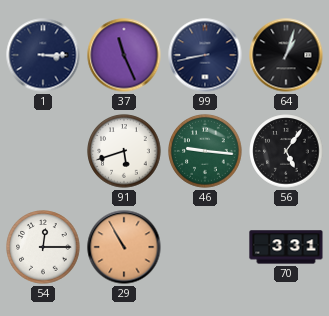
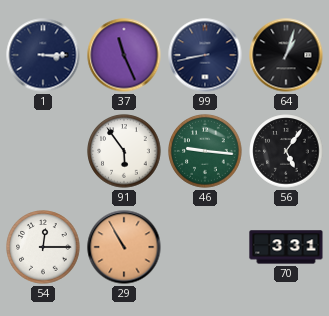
91: 5:42 -> 5:54 (124, 151)
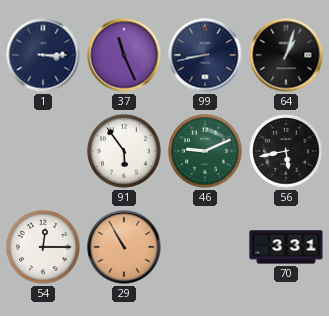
46: 9:16 -> 9:11 (205, 151)
56: 5:06 -> 5:43 (286, 151)
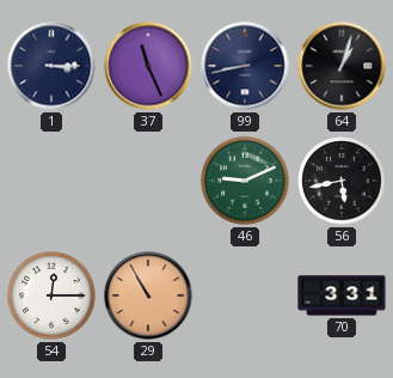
91: 5:54 -> none (124, 151)
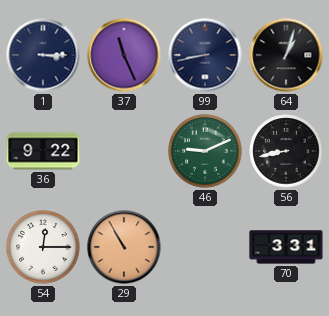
36: none -> 9:22 (43, 151)
56: 5:43 -> 8:43 (286, 151)
